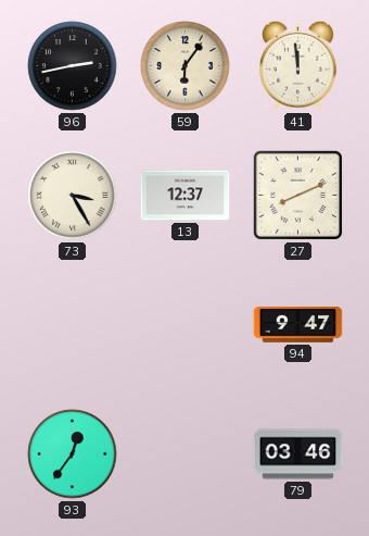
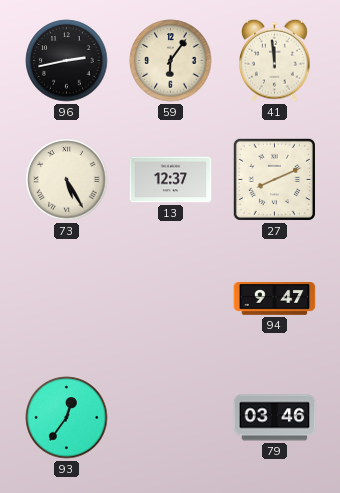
73: 3:25 -> 5:25 (67, 180)
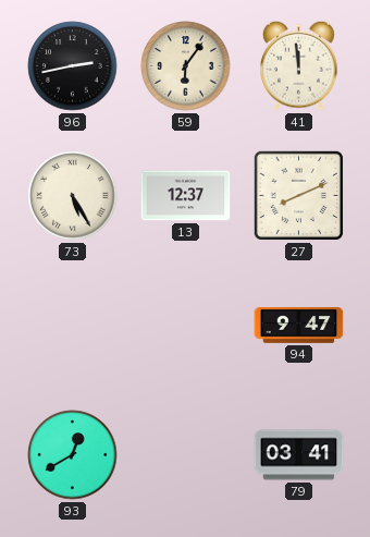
93: 12:36 -> 12:40 (73, 455)
79: 03:46 -> 03:41 (299, 455)
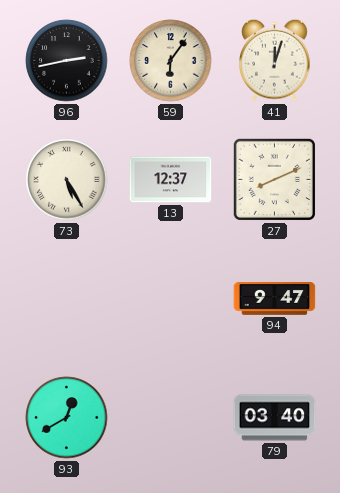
41: 11:59 -> 12:03 (275, 60)
79: 03:41 -> 03:40 (275, 418)
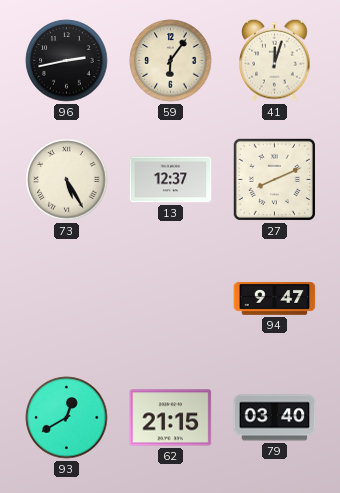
62: none -> 21:15 (171, 418)
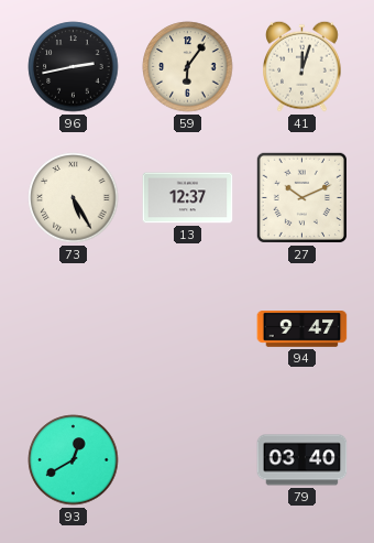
27: 8:11 -> 10:11 (301, 197)
62: 21:15 -> none (171, 418)
